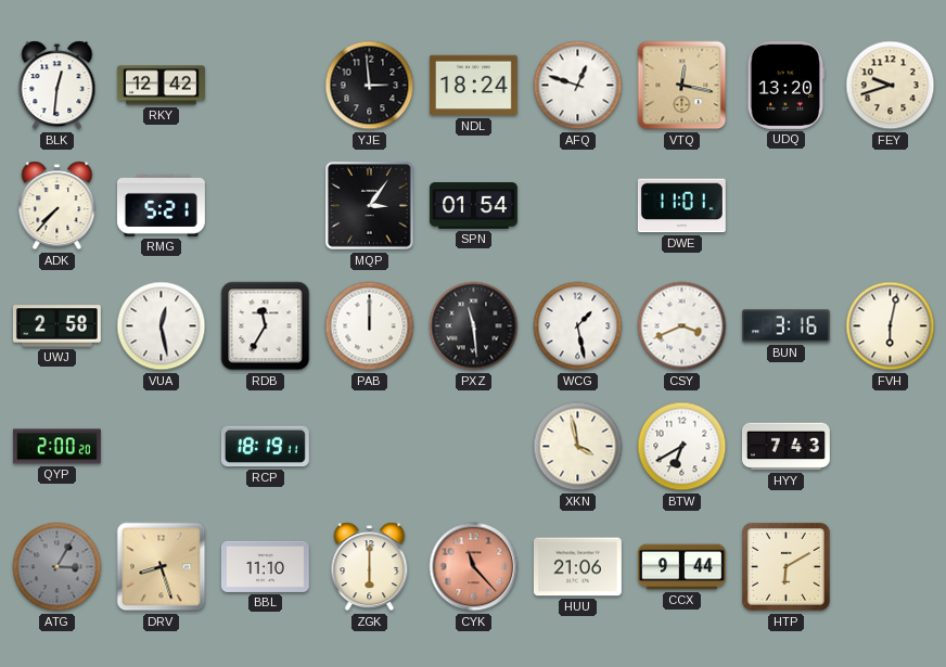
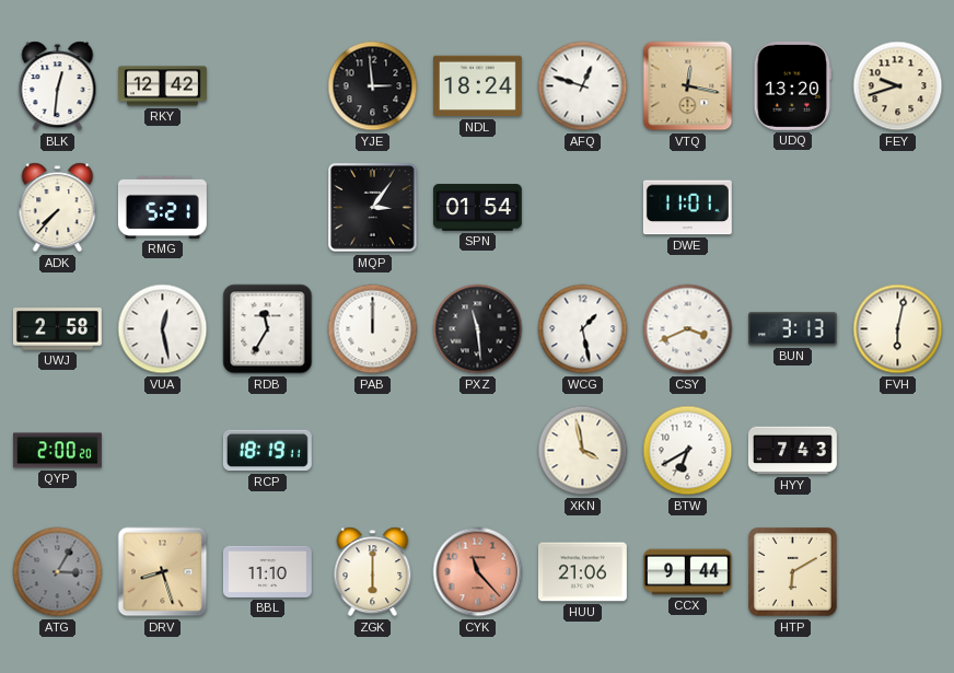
BUN: 3:16 -> 3:13 (792, 329)
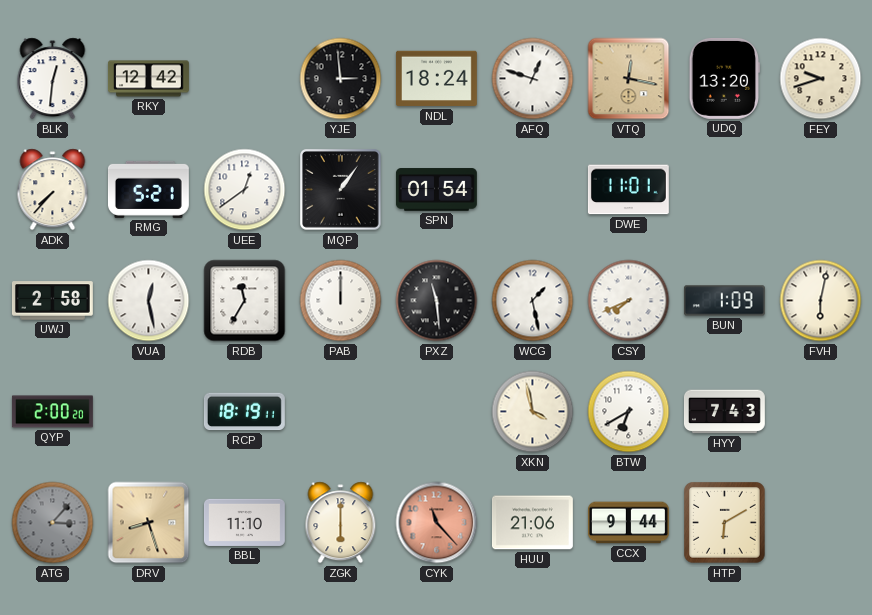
UEE: none -> 12:39 (245, 190)
MQP: 3:06 -> 1:06 (341, 190)
CSY: 3:41 -> 7:41 (629, 301)
BUN: 3:13 -> 1:09 (724, 301)
ATG: 3:05 -> 3:07 (53, 523)
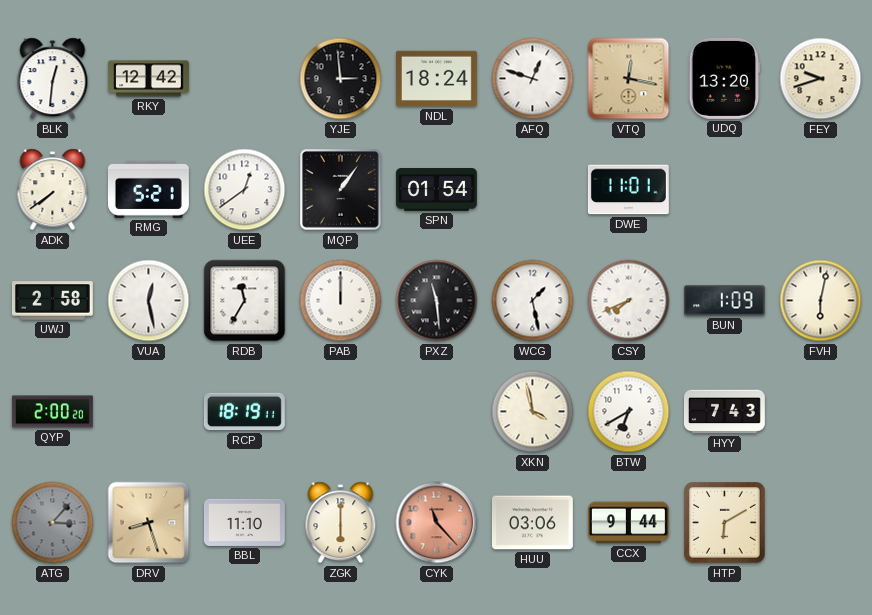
ADK: 7:37 -> 7:39 (53, 190)
HUU: 21:06 -> 03:06 (532, 523)
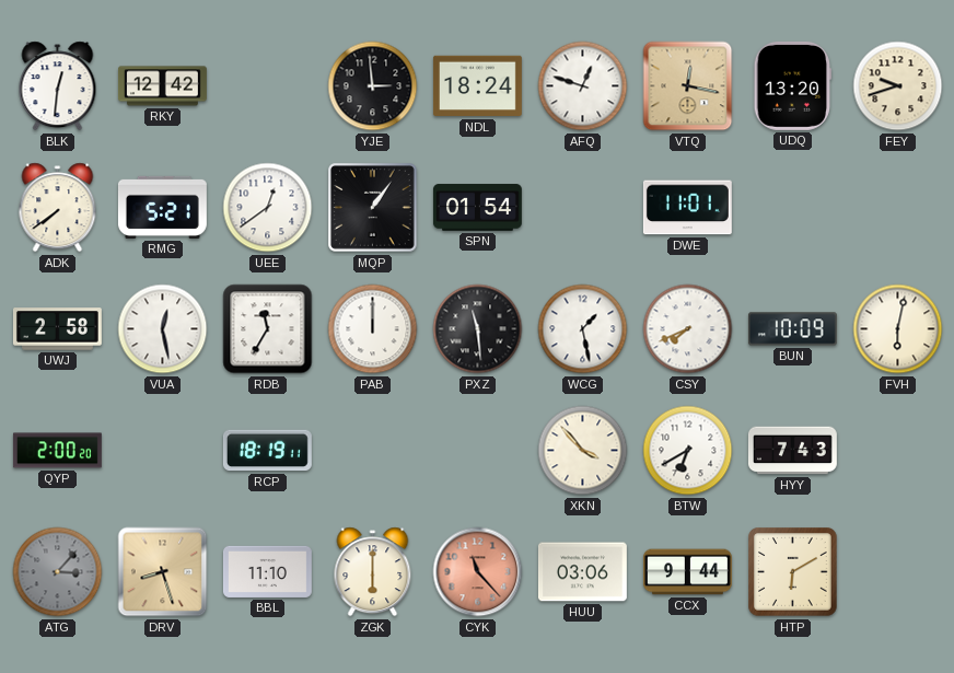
BUN: 1:09 -> 10:09 (792, 329)
XKN: 3:58 -> 3:53 (583, 451)
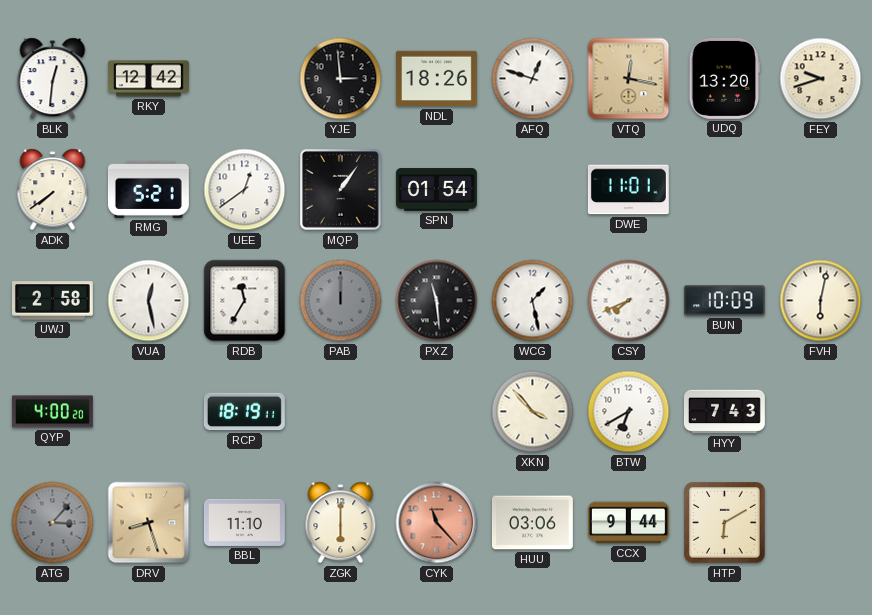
NDL: 18:24 -> 18:26 (436, 79)
PAB dial: white -> grey (341, 301)
QYP: 2:00 -> 4:00 (52, 412)
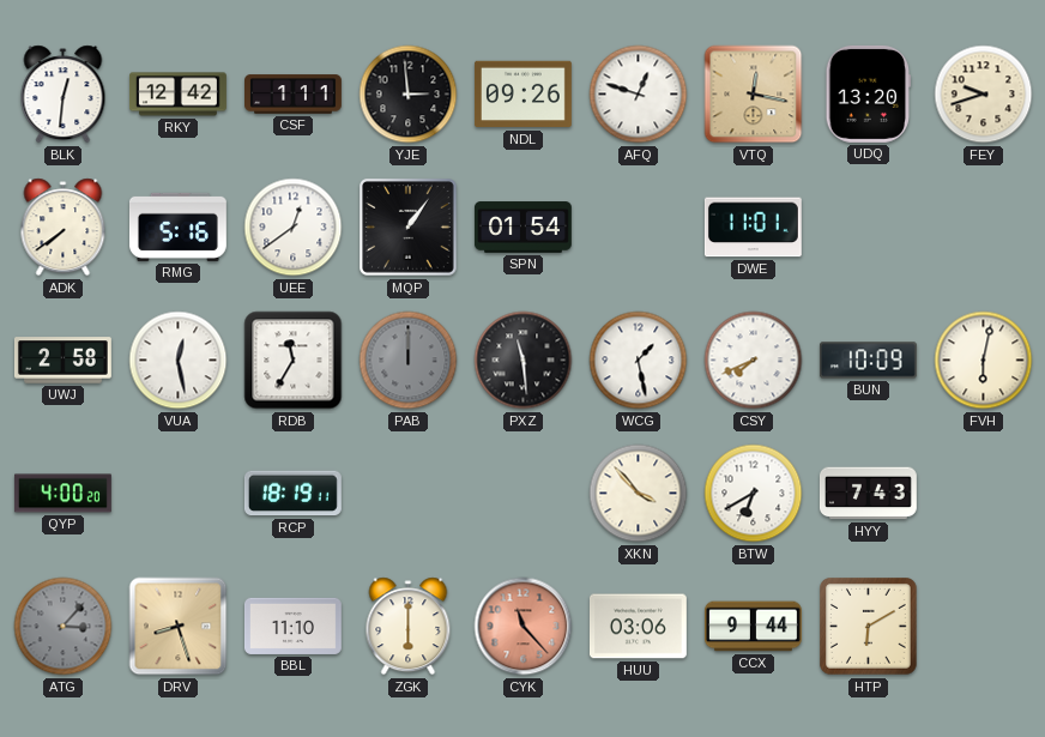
CSF: none -> 1:11 (294, 95)
NDL: 18:26 -> 09:26 (522, 95)
RMG: 5:21 -> 5:16 (177, 226)
